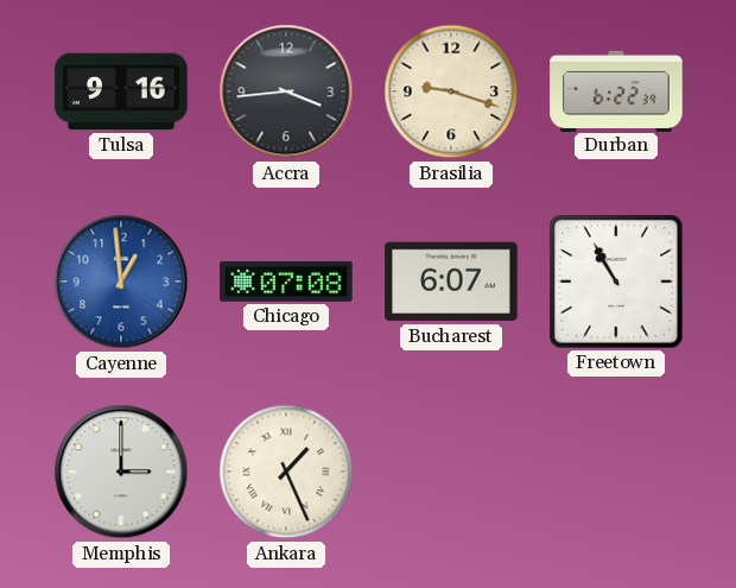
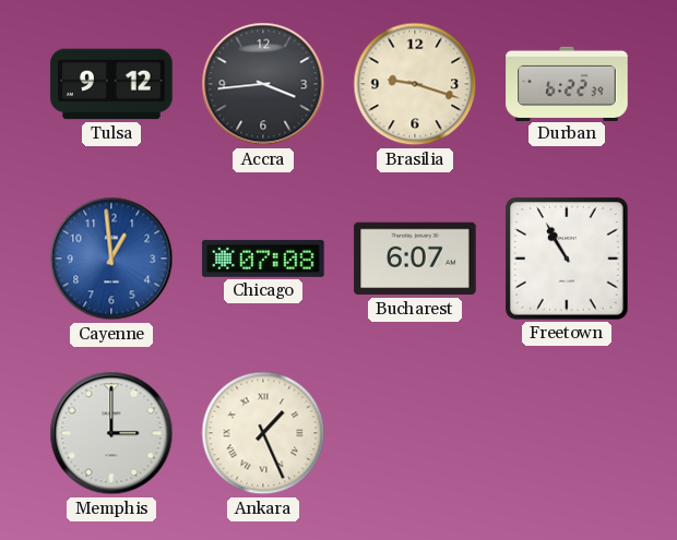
Tulsa: 9:16 -> 9:12 (111, 84)
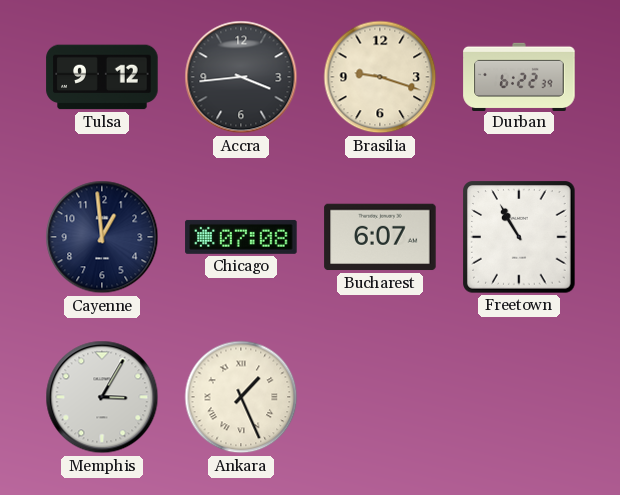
Cayenne dial: blue -> navy (102, 237)
Memphis: 3:00 -> 3:05 (102, 397)
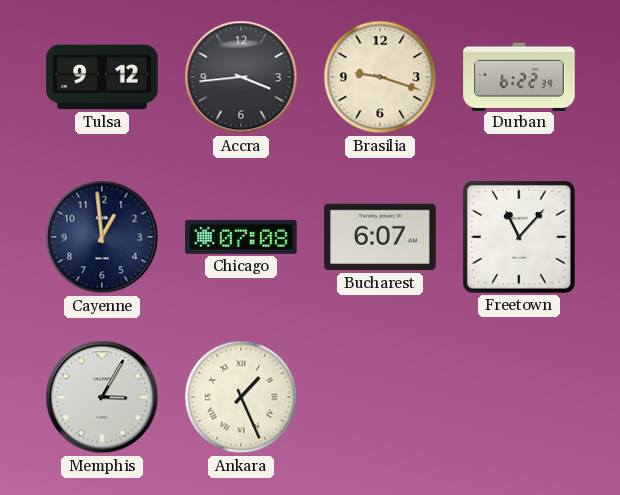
Freetown: 10:55 -> 11:07 (520, 238)
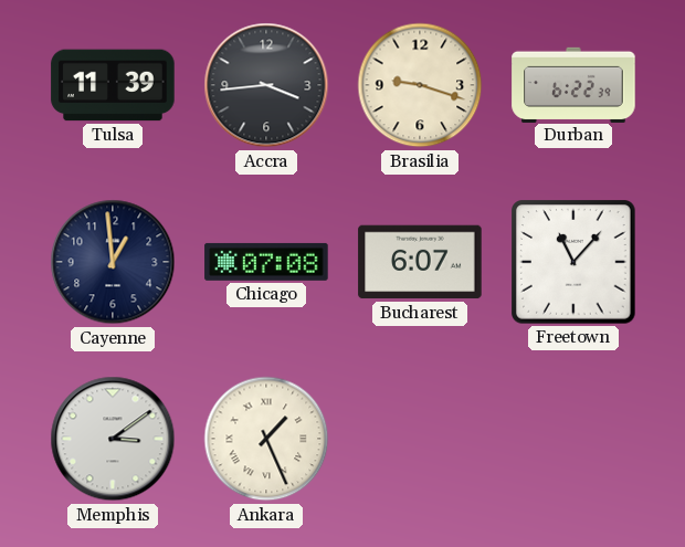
Tulsa: 9:12 -> 11:39 (113, 85)
Memphis: 3:05 -> 3:09 (113, 439)
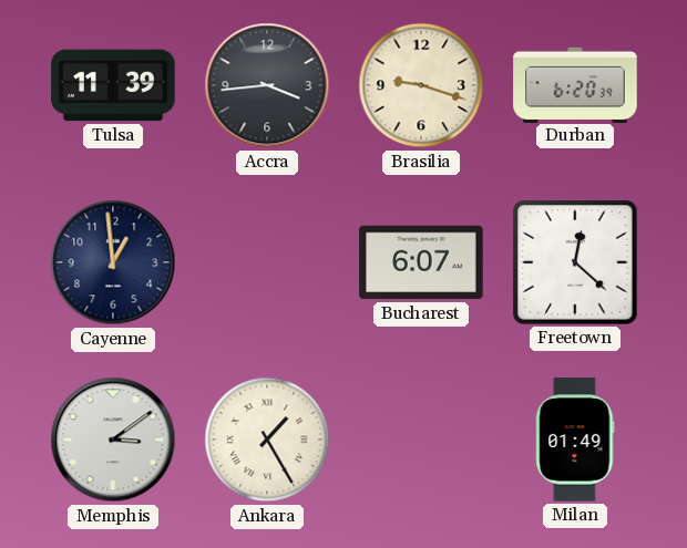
Durban: 6:22 -> 6:20 (575, 84)
Chicago: 07:08 -> none (266, 262)
Freetown: 11:07 -> 12:22 (576, 263)
Ankara: 1:26 -> 1:25 (267, 440)
Milan: none -> 01:49 (575, 440)
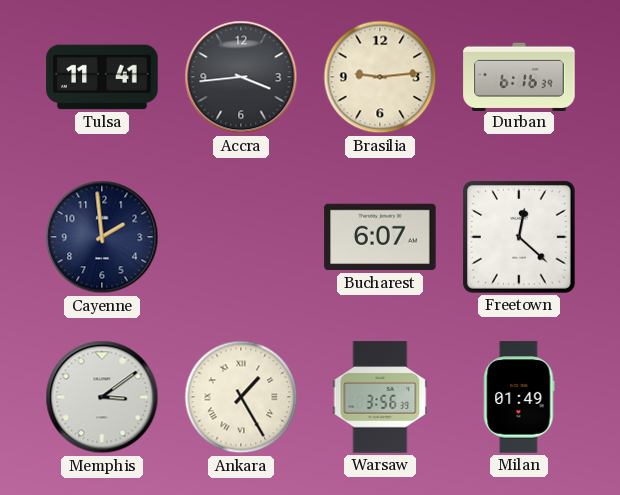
Tulsa: 11:39 -> 11:41 (102, 77)
Brasilia: 9:18 -> 9:14 (380, 77)
Durban: 6:20 -> 6:16 (519, 76)
Cayenne: 12:59 -> 1:59 (102, 237)
Warsaw: none -> 3:56 (380, 397)
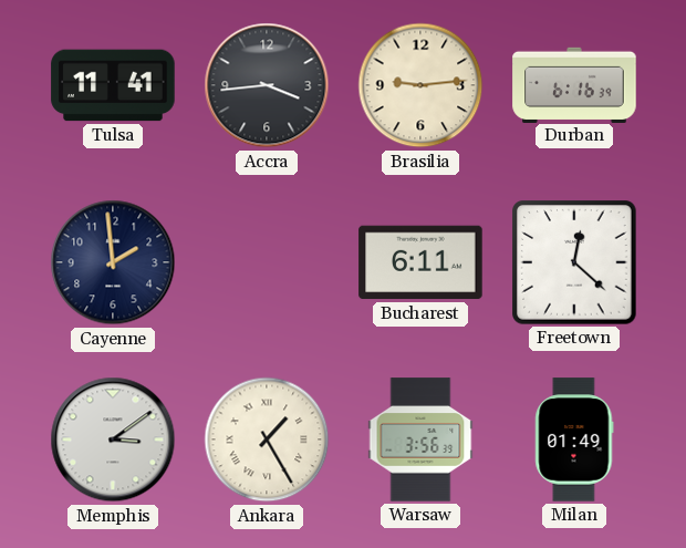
Bucharest: 6:07 -> 6:11 (420, 262)
